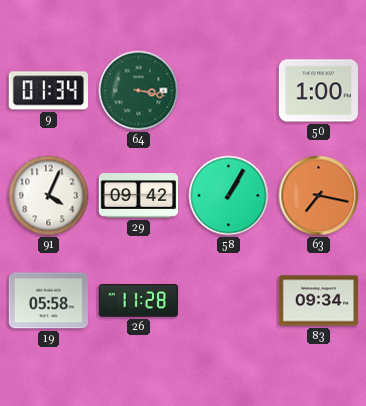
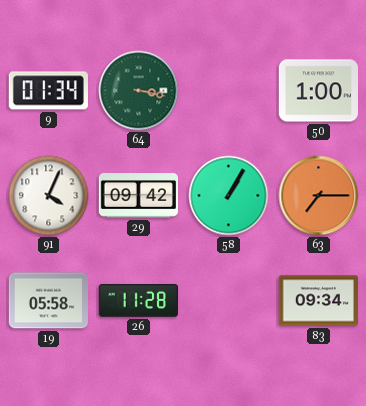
63: 7:17 -> 7:15 (319, 196)
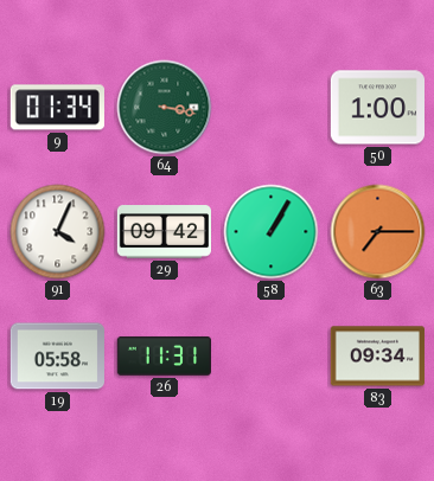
26: 11:28 -> 11:31 (164, 355)
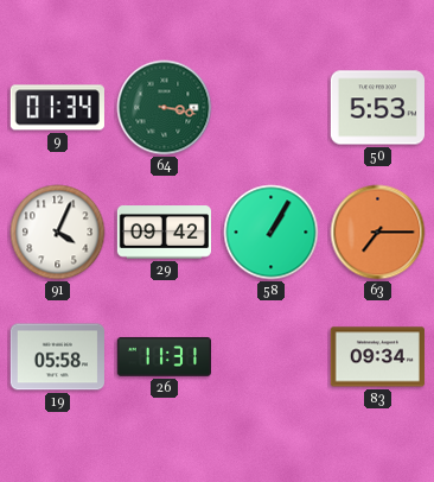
50: 1:00 -> 5:53 (377, 108)
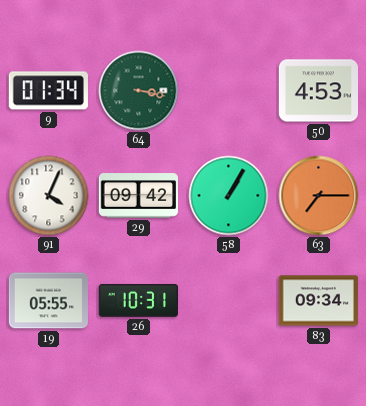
50: 5:53 -> 4:53 (318, 91)
19: 05:58 -> 05:55 (48, 301)
26: 11:31 -> 10:31 (138, 300)
